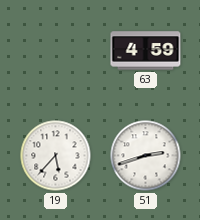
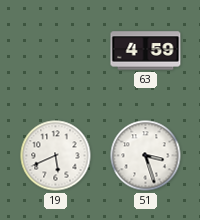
19: 5:37 -> 5:41 (56, 156)
51: 2:42 -> 3:27 (146, 156)
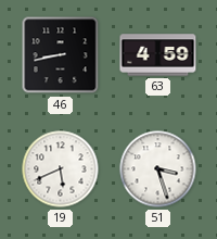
46: none -> 8:43 (61, 55)
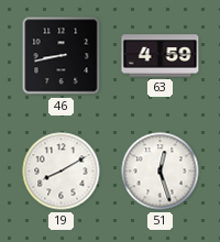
19: 5:41 -> 8:10 (62, 172)
51: 3:27 -> 12:27 (161, 172)
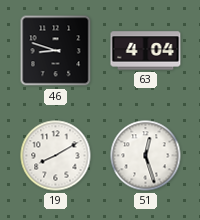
46: 8:43 -> 8:48 (56, 51)
63: 4:59 -> 4:04 (146, 51)
